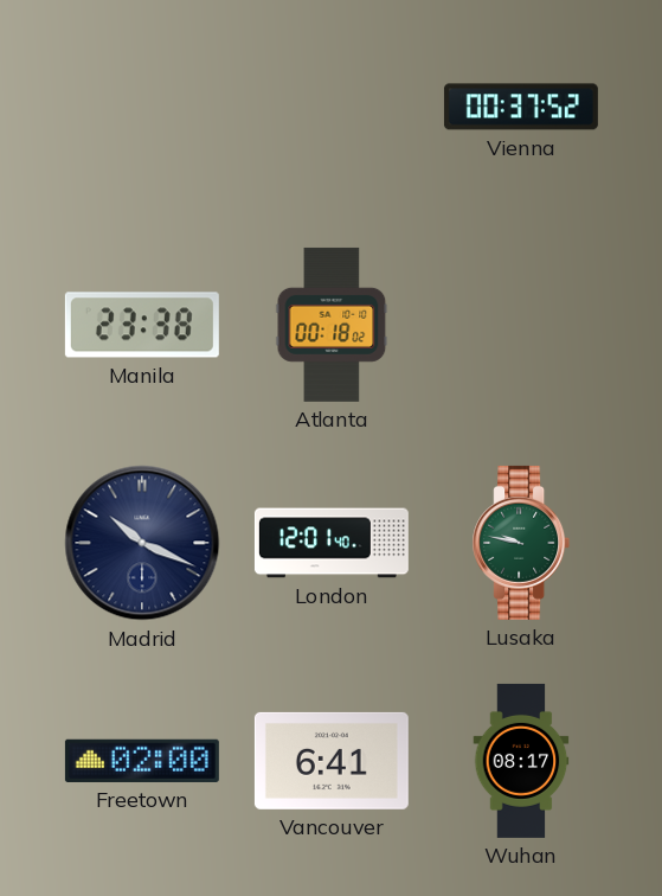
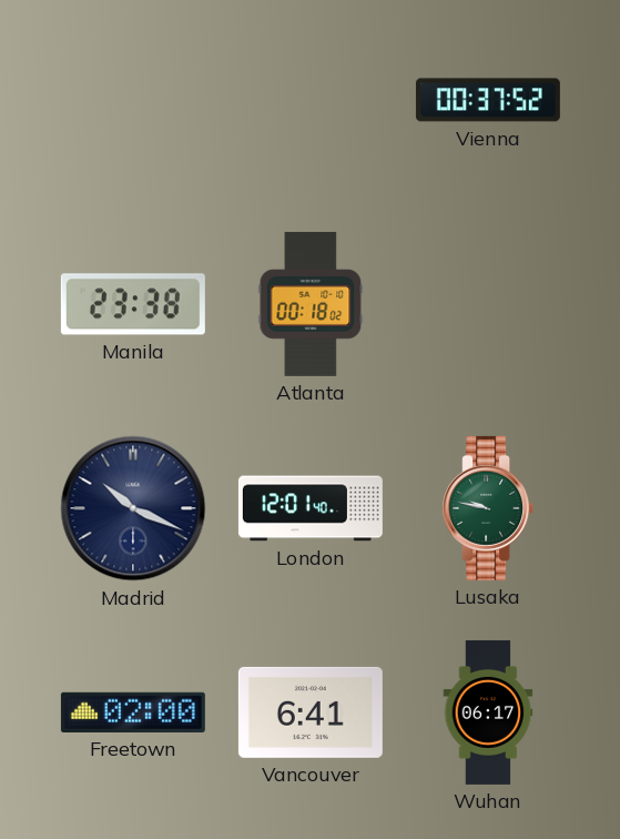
Wuhan: 08:17 -> 06:17 (488, 712)
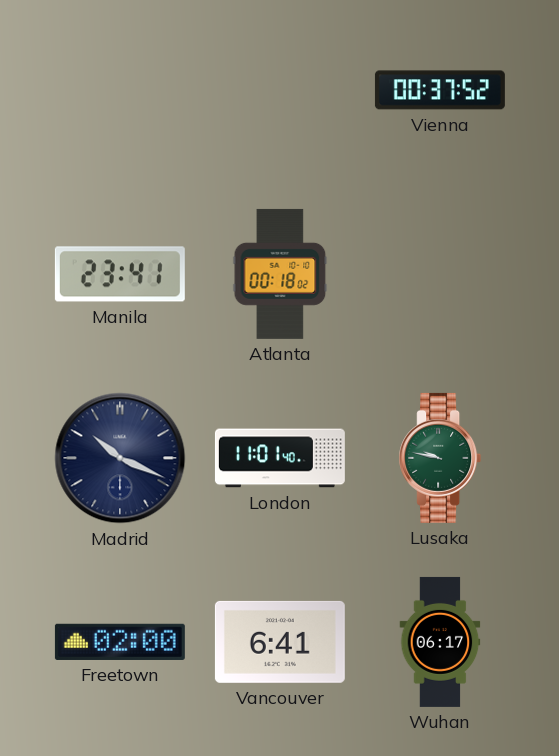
Manila: 23:38 -> 23:41 (120, 274)
London: 12:01 -> 11:01 (280, 458)
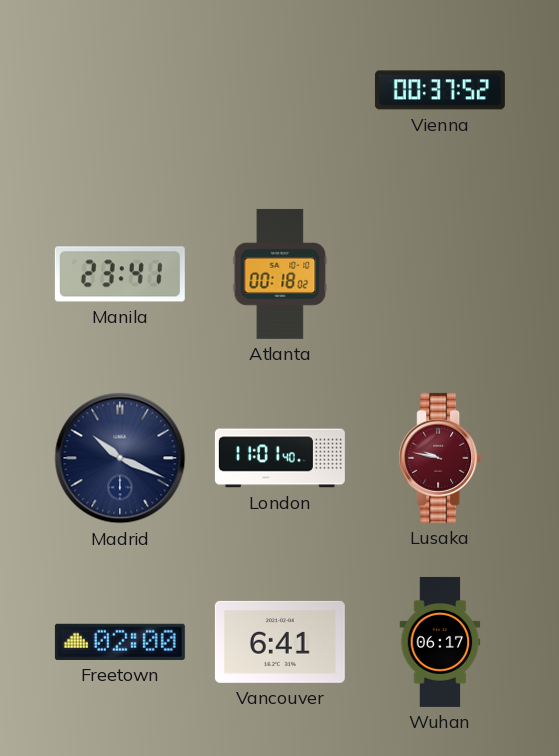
Lusaka dial: green -> burgundy (440, 458)
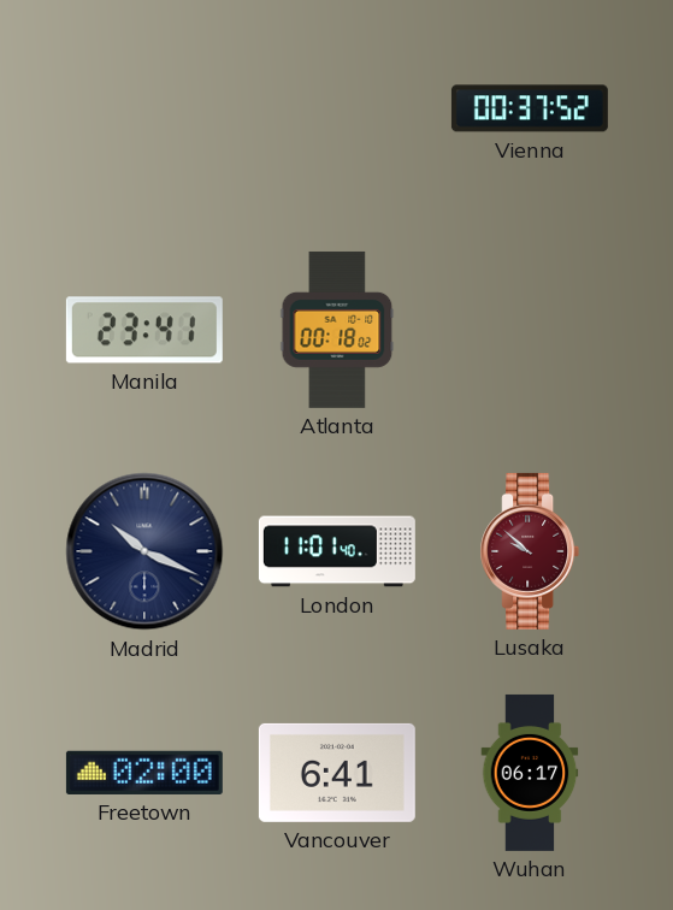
Lusaka: 9:47 -> 9:52 (530, 551)
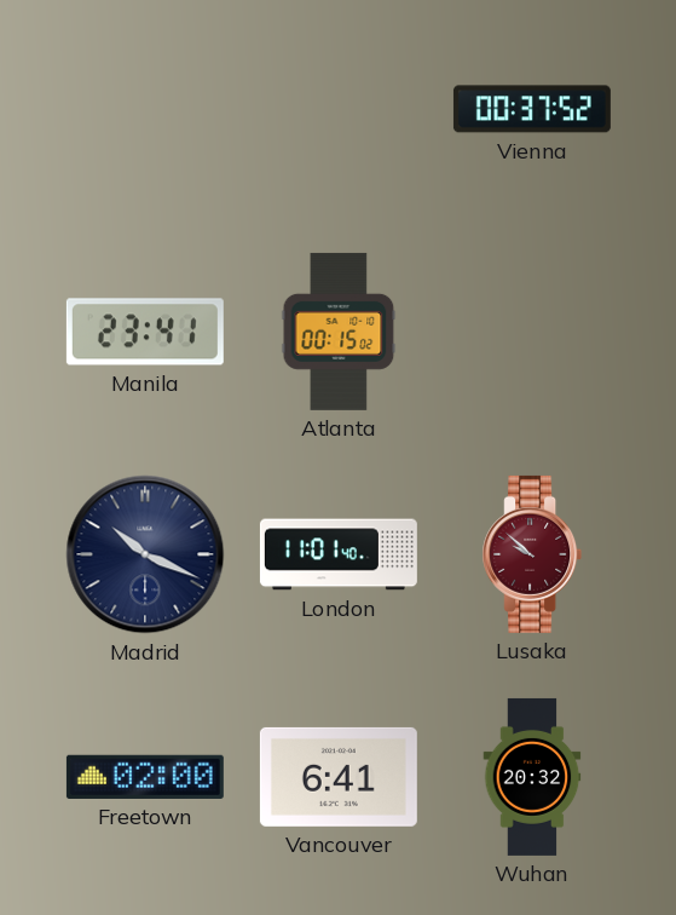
Atlanta: 00:18 -> 00:15 (339, 332)
Wuhan: 06:17 -> 20:32 (532, 777)
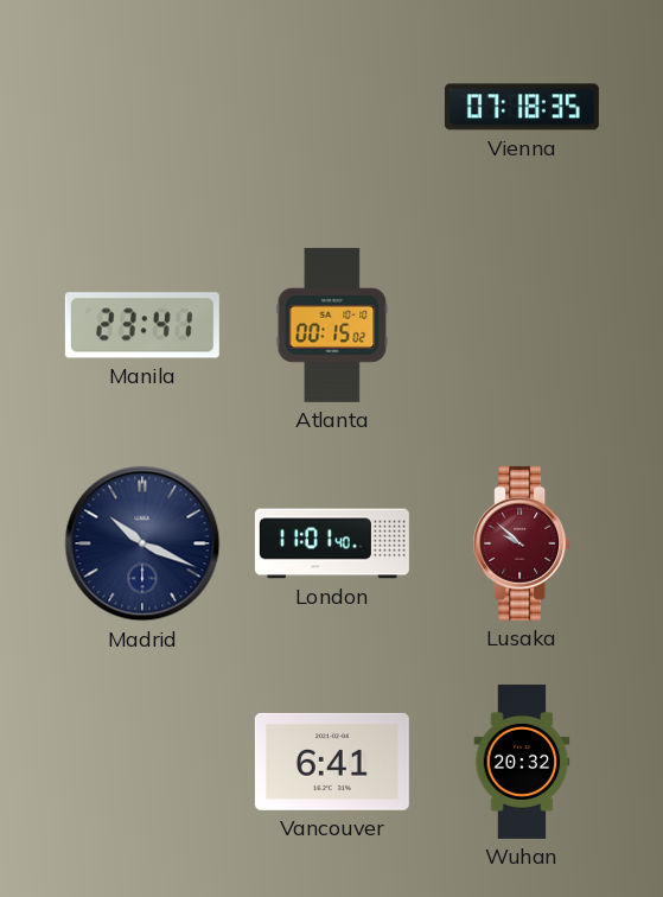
Vienna: 00:37 -> 07:18 (522, 107)
Freetown: 02:00 -> none (145, 777)
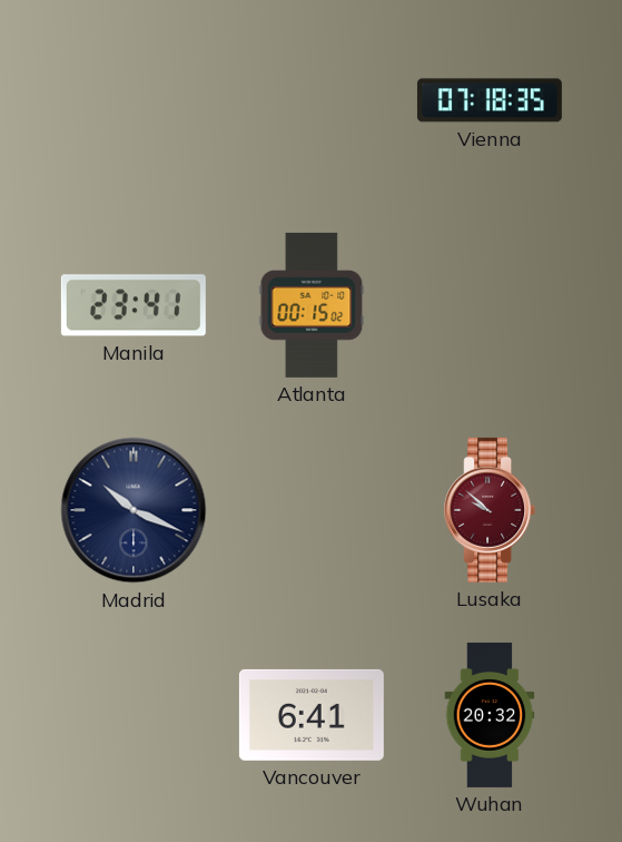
London: 11:01 -> none (332, 543)
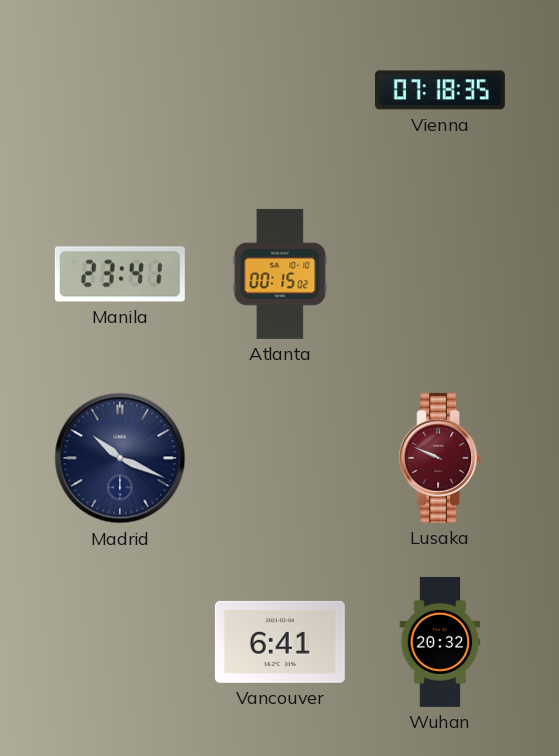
Lusaka: 9:52 -> 9:49 (440, 458)
